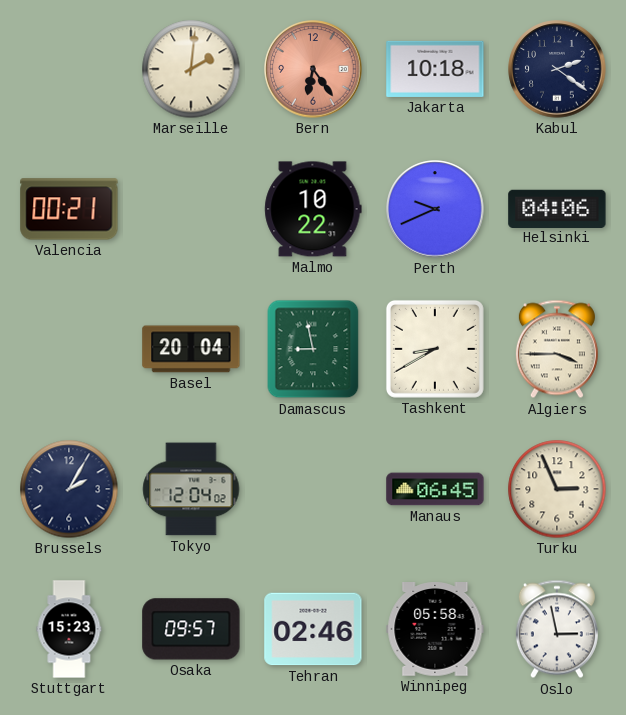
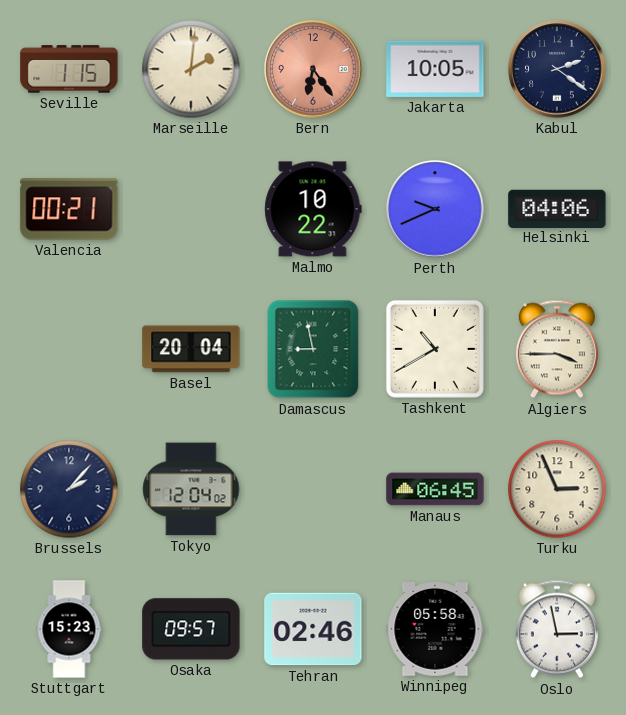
Seville: none -> 1:15 (69, 69)
Jakarta: 10:18 -> 10:05 (435, 69)
Tashkent: 8:40 -> 10:40 (435, 349)
Brussels: 2:05 -> 2:07 (69, 489)
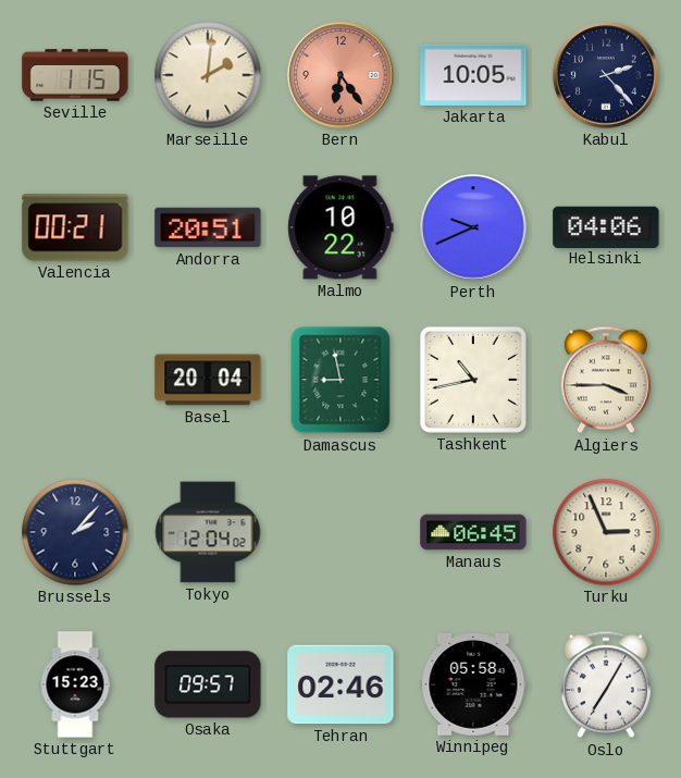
Kabul: 2:21 -> 2:23 (606, 75)
Andorra: none -> 20:51 (208, 227)
Tashkent: 10:40 -> 10:43 (473, 380)
Oslo: 2:58 -> 7:05 (606, 684)
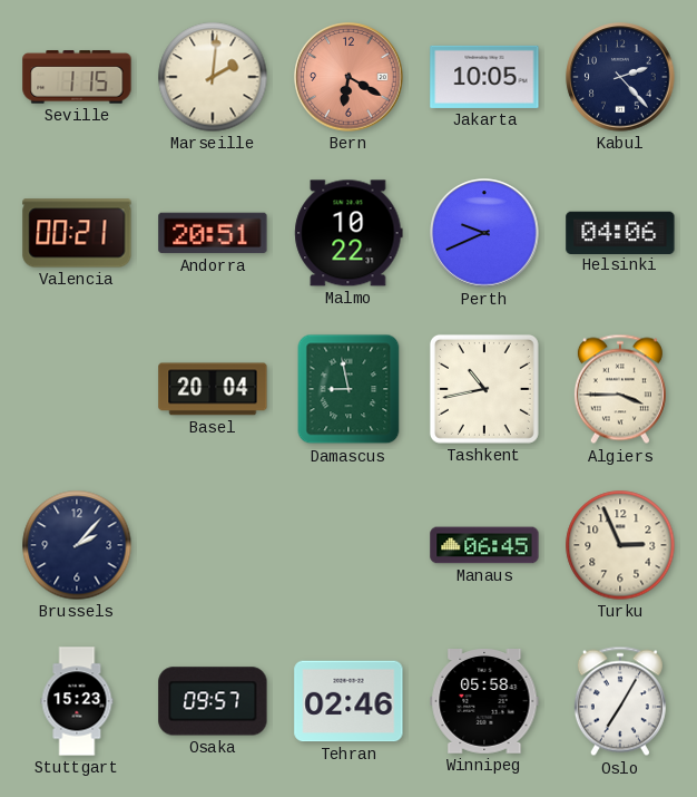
Bern: 6:24 -> 6:20 (348, 77)
Tokyo: 12:04 -> none (208, 532)
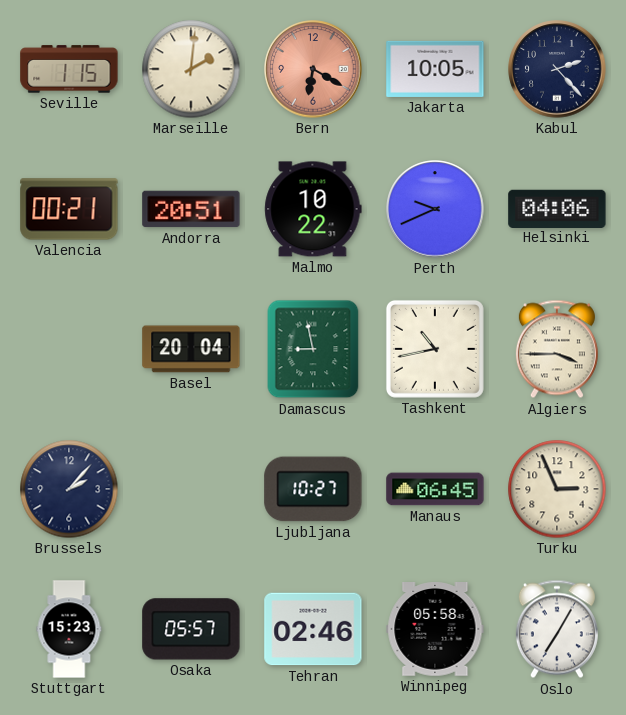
Ljubljana: none -> 10:27 (313, 489)
Osaka: 09:57 -> 05:57 (191, 629)
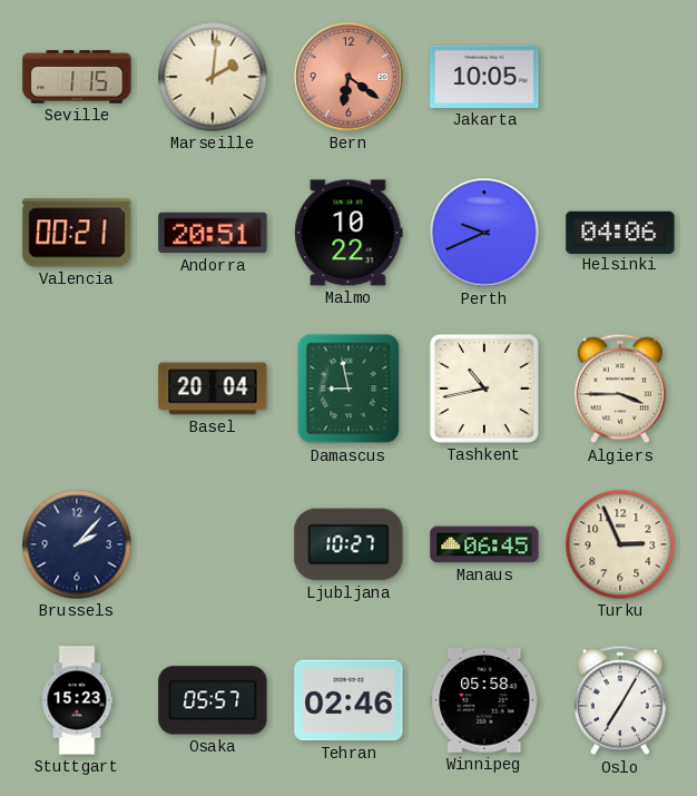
Bern: 6:20 -> 6:21 (348, 77)
Kabul: 2:23 -> none (557, 69)
